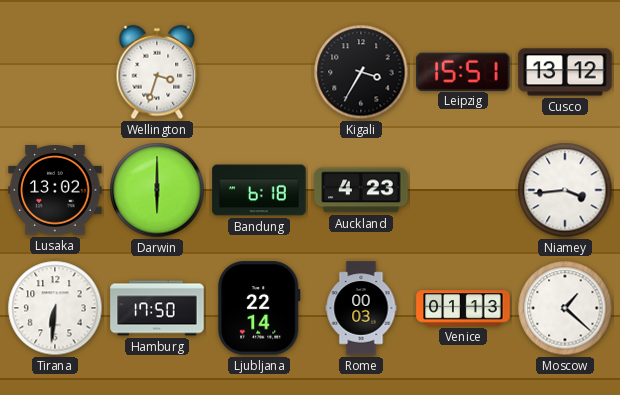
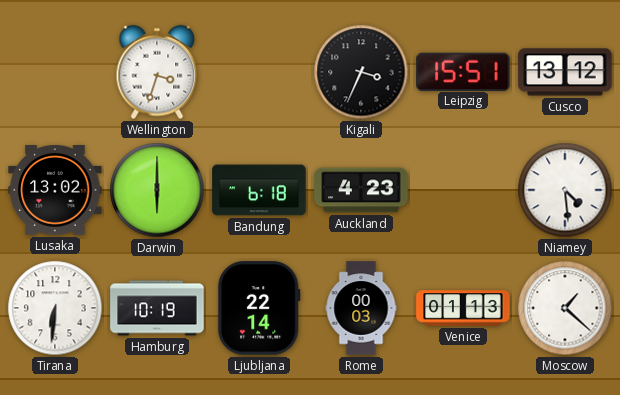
Kigali: 3:35 -> 3:34 (361, 72)
Niamey: 3:44 -> 4:29 (565, 190)
Hamburg: 17:50 -> 10:19 (157, 308)
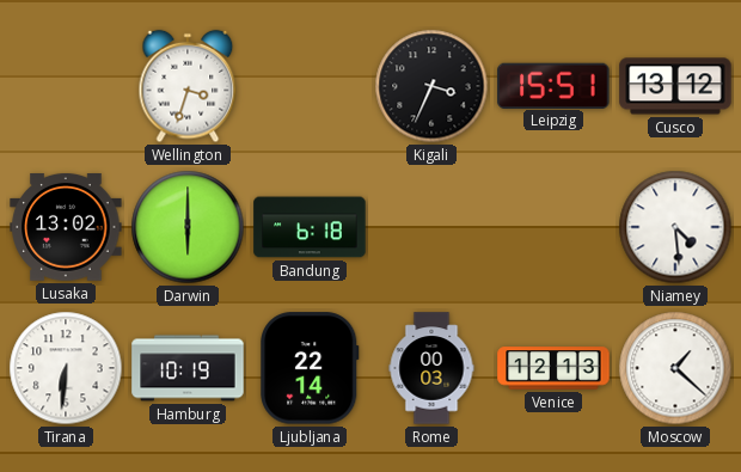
Auckland: 4:23 -> none (361, 190)
Venice: 01:13 -> 12:13 (553, 368)
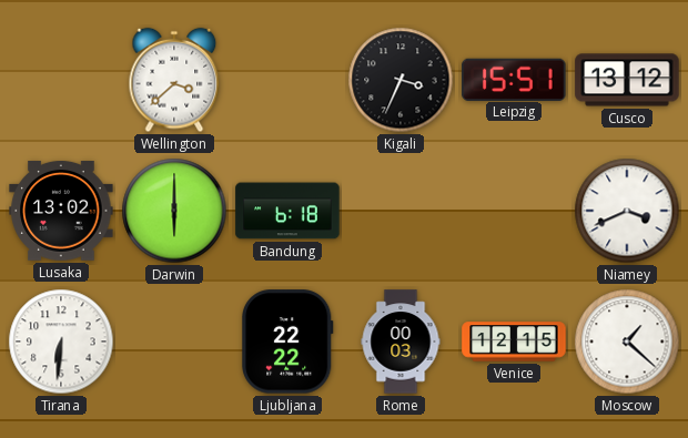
Wellington: 3:33 -> 3:38 (174, 80)
Niamey: 4:29 -> 3:41 (627, 211)
Hamburg: 10:19 -> none (188, 368)
Ljubljana: 22:14 -> 22:22 (287, 342)
Venice: 12:13 -> 12:15 (514, 342)
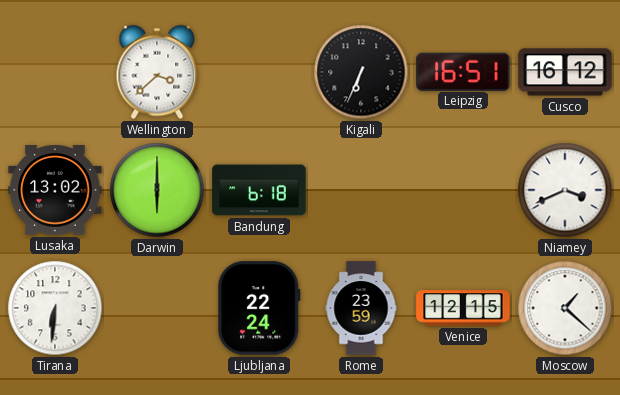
Kigali: 3:34 -> 6:34 (361, 72)
Leipzig: 15:51 -> 16:51 (463, 71)
Cusco: 13:12 -> 16:12 (565, 72)
Ljubljana: 22:22 -> 22:24 (259, 308)
Rome: 00:03 -> 23:59 (361, 308)
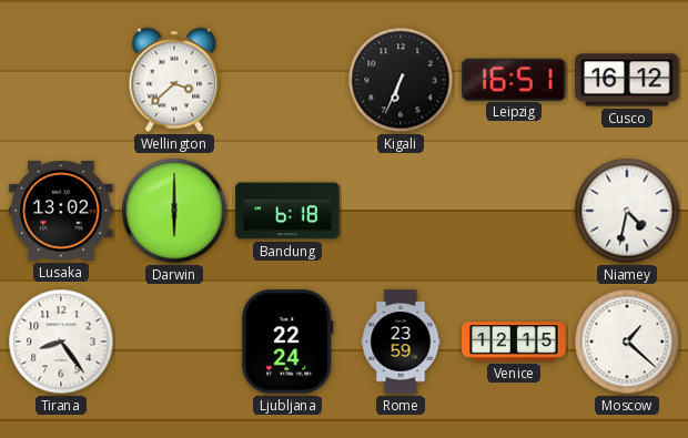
Niamey: 3:41 -> 4:32 (627, 211)
Tirana: 6:31 -> 8:24 (61, 342)
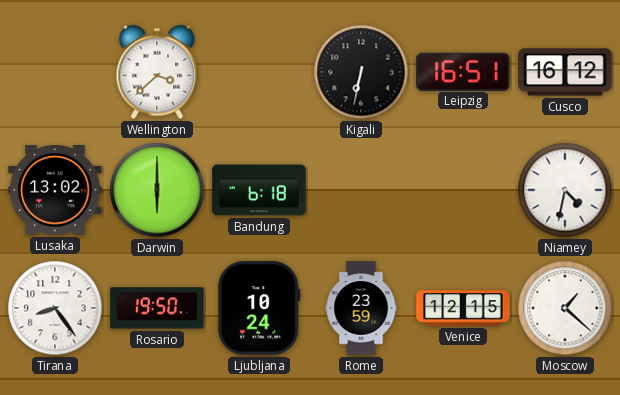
Kigali: 6:34 -> 6:32 (361, 72)
Rosario: none -> 19:50 (157, 308)
Ljubljana: 22:24 -> 10:24 (259, 308)
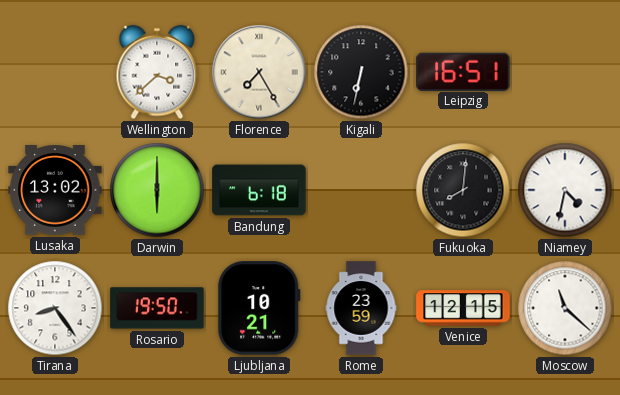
Florence: none -> 7:25 (259, 72)
Cusco: 16:12 -> none (565, 72)
Fukuoka: none -> 8:01 (463, 190)
Ljubljana: 10:24 -> 10:21 (259, 308)
Moscow: 1:22 -> 11:22 (565, 308)
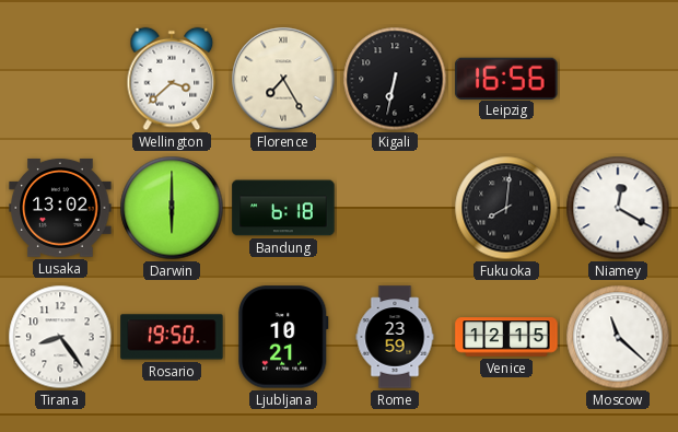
Leipzig: 16:51 -> 16:56 (506, 78)
Niamey: 4:32 -> 12:20 (618, 208)
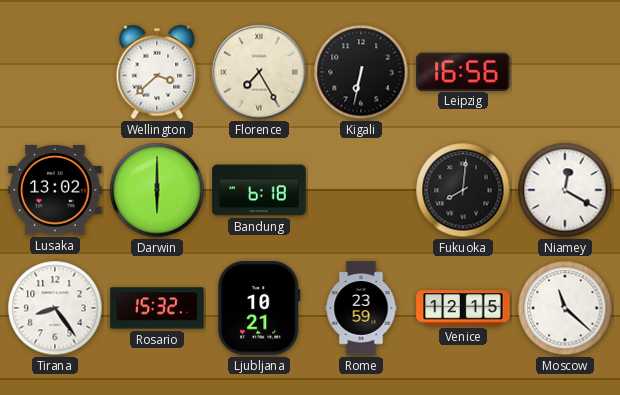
Rosario: 19:50 -> 15:32 (157, 308)
